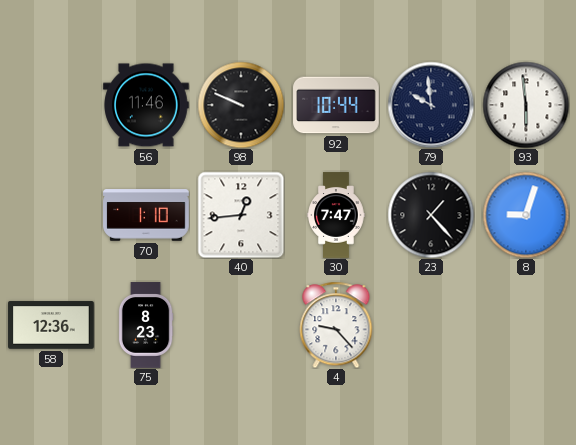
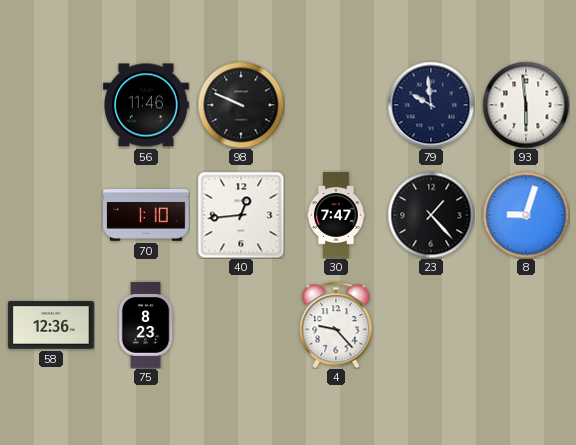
92: 10:44 -> none (336, 105)
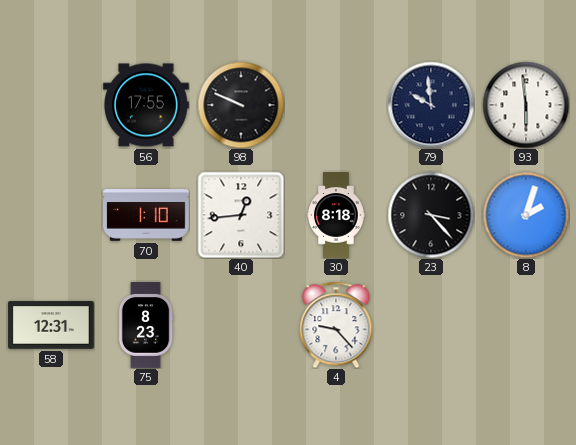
56: 11:46 -> 17:55 (146, 105)
30: 7:47 -> 8:18 (336, 215)
23: 1:23 -> 3:23 (431, 215)
8: 9:03 -> 2:03 (526, 215)
58: 12:36 -> 12:31 (51, 325)
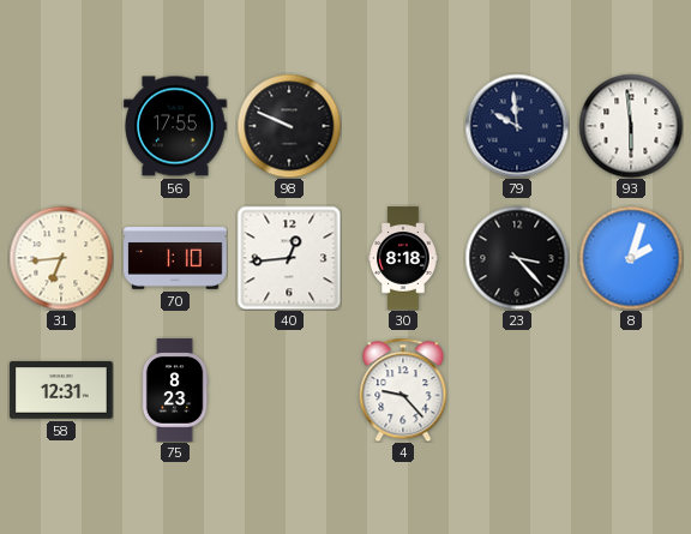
31: none -> 6:44 (61, 258)
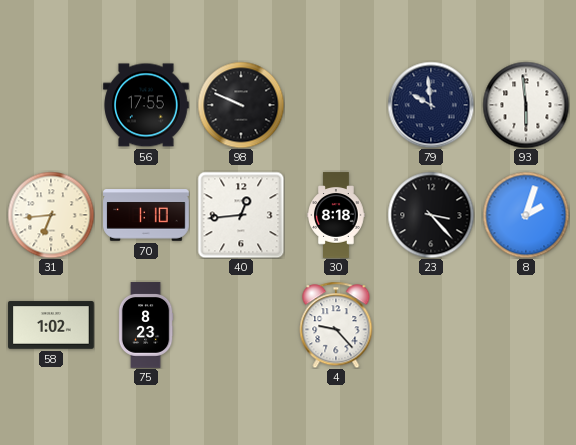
58: 12:31 -> 1:02 (51, 325)
